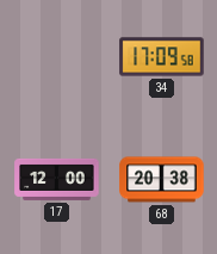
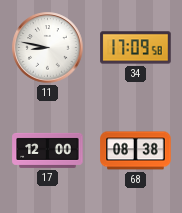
11: none -> 8:47 (48, 48)
68: 20:38 -> 08:38 (136, 151)
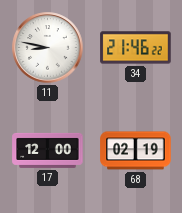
34: 17:09 -> 21:46 (136, 48)
68: 08:38 -> 02:19 (136, 151)
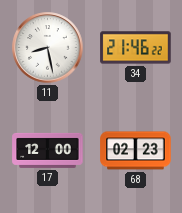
11: 8:47 -> 8:28 (48, 48)
68: 02:19 -> 02:23 (136, 151)
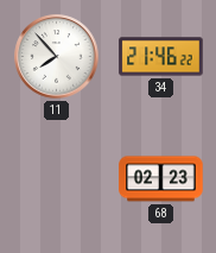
11: 8:28 -> 7:53 (57, 57)
17: 12:00 -> none (48, 150)
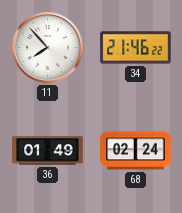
36: none -> 01:49 (48, 151)
68: 02:23 -> 02:24 (136, 151)
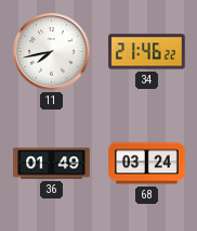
11: 7:53 -> 7:43 (52, 52)
68: 02:24 -> 03:24 (147, 164)
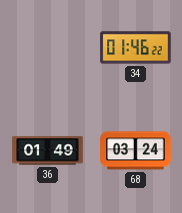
11: 7:43 -> none (52, 52)
34: 21:46 -> 01:46 (136, 48)
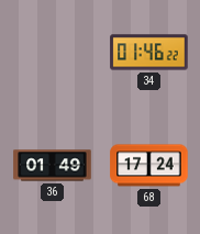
68: 03:24 -> 17:24 (149, 166)
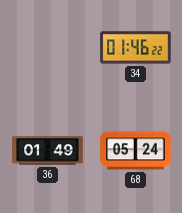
68: 17:24 -> 05:24 (136, 151)
